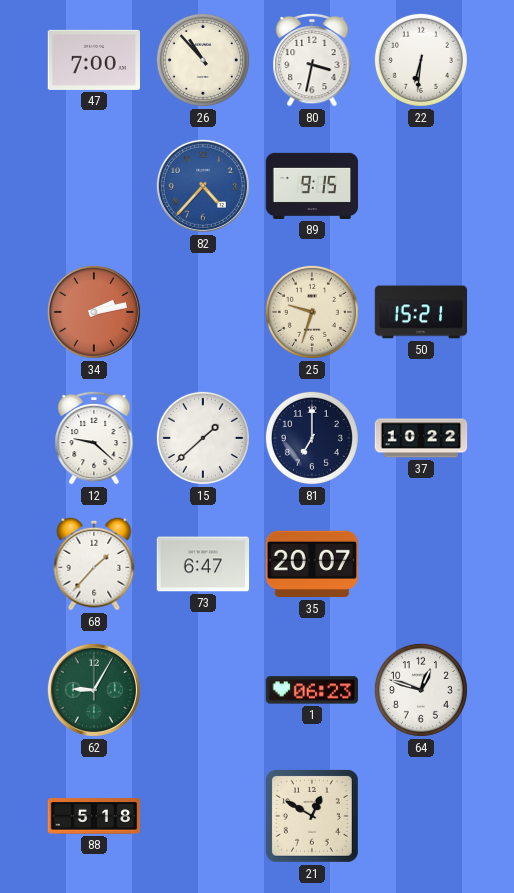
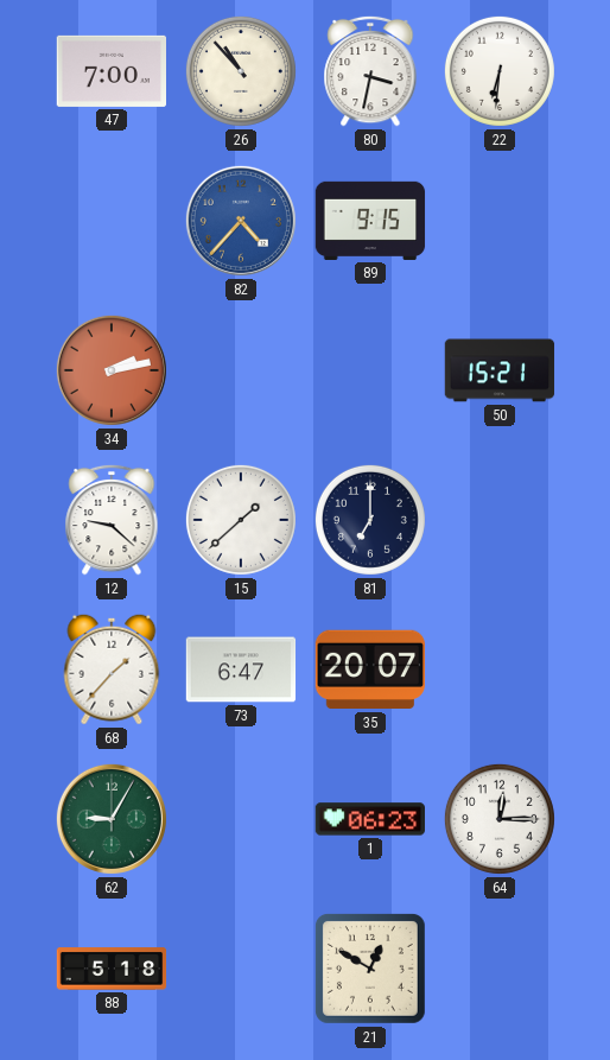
25: 9:33 -> none (312, 312)
37: 10:22 -> none (421, 438)
64: 12:48 -> 12:15 (500, 819)
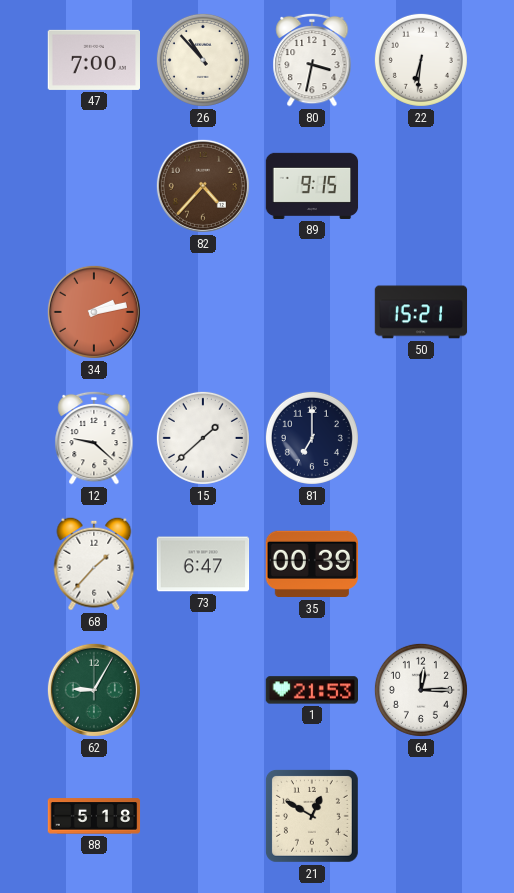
82 dial: blue -> brown (203, 186)
35: 20:07 -> 00:39 (311, 564)
1: 06:23 -> 21:53 (312, 690)
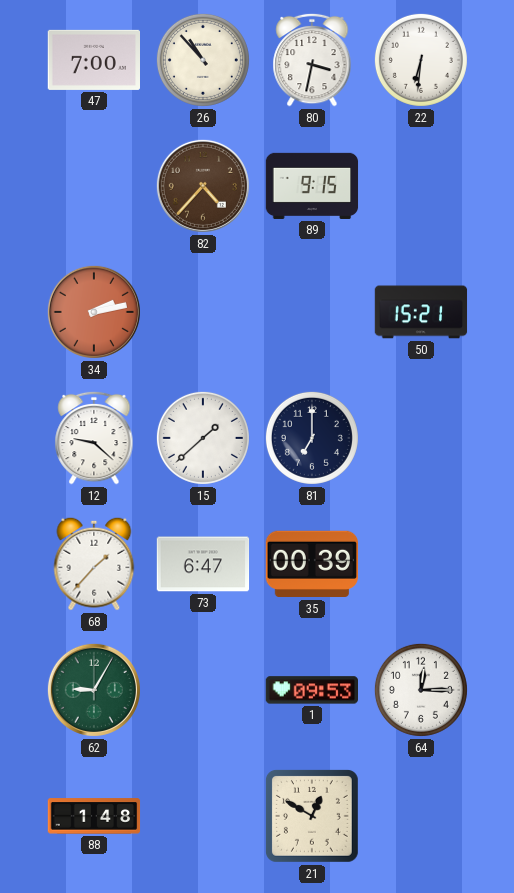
1: 21:53 -> 09:53 (312, 690)
88: 5:18 -> 1:48 (94, 816)
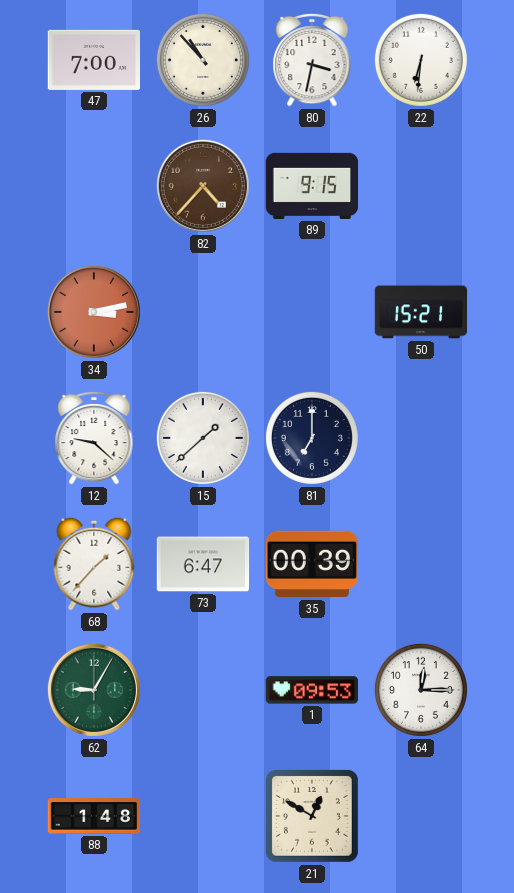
34: 2:13 -> 3:13 (94, 312)
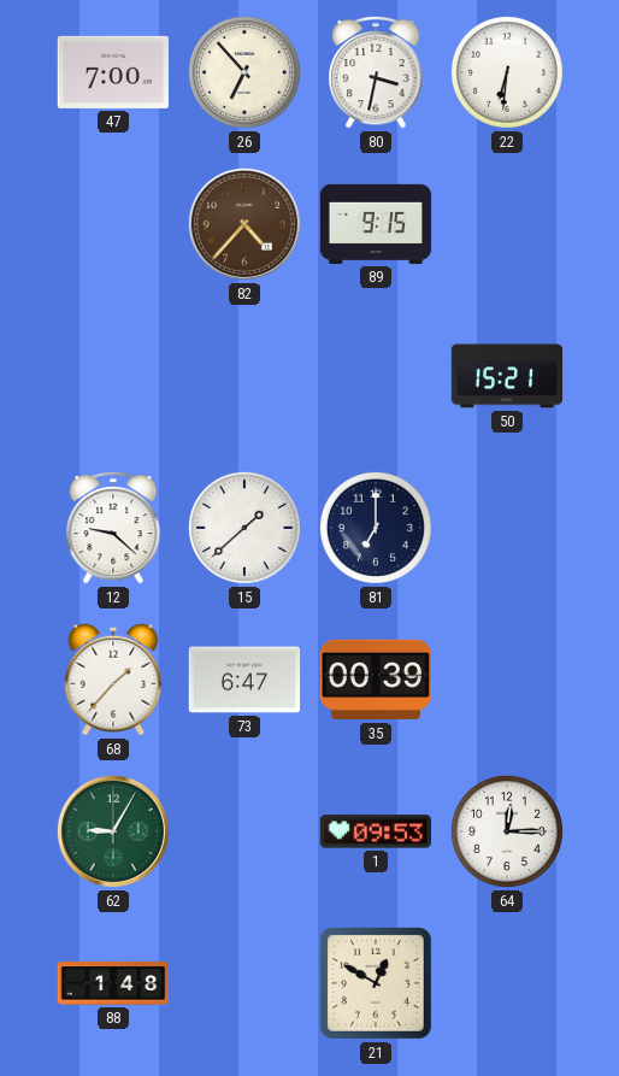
26: 10:53 -> 6:53 (244, 72)
34: 3:13 -> none (94, 312)
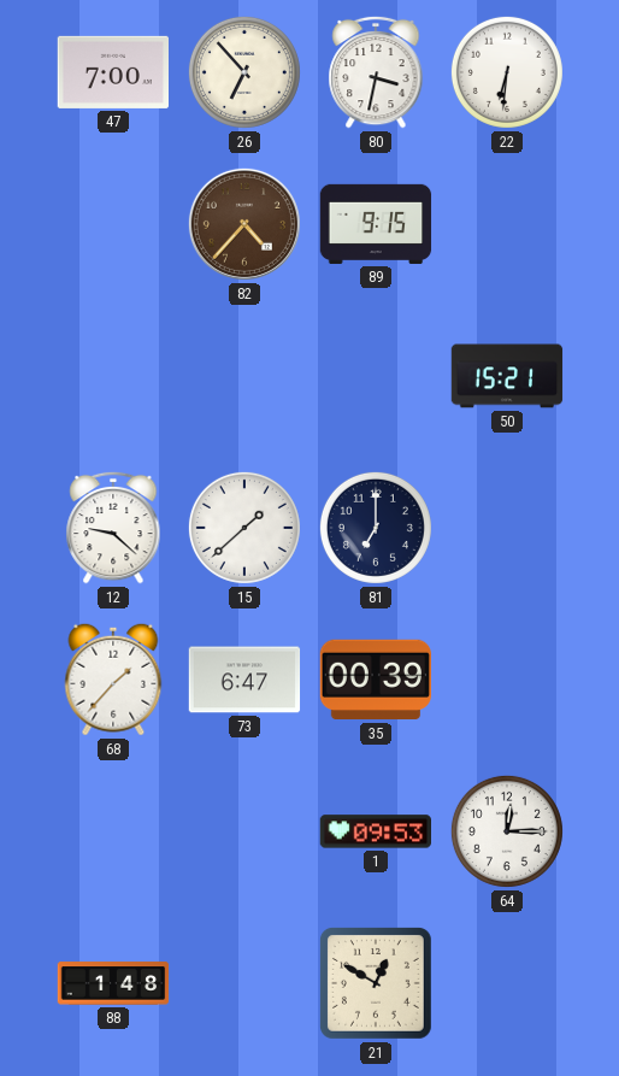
62: 9:05 -> none (113, 831)
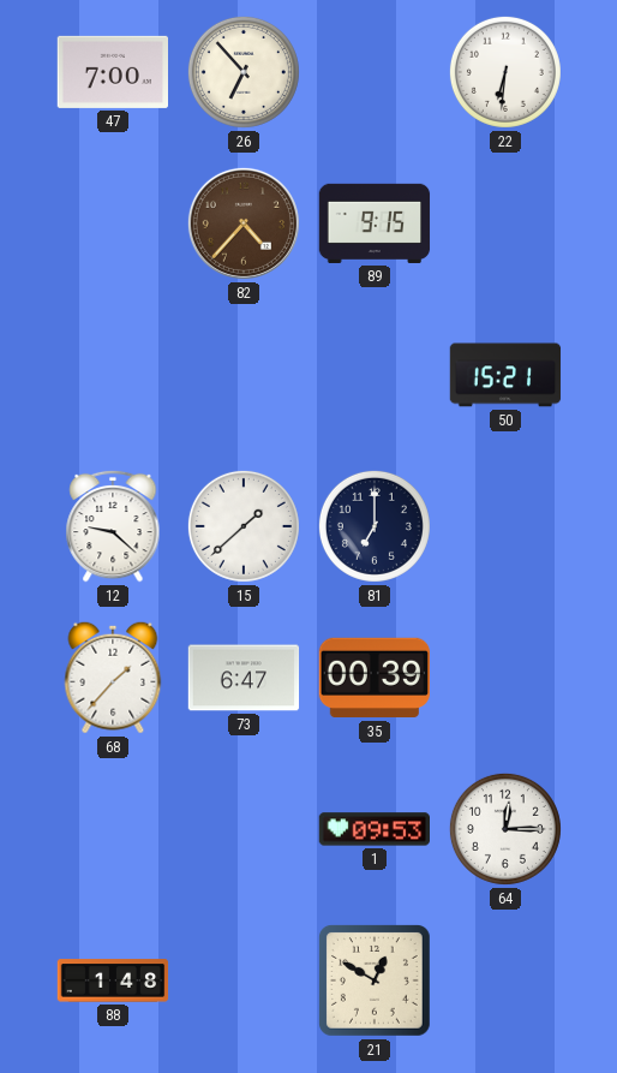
80: 3:32 -> none (376, 72)
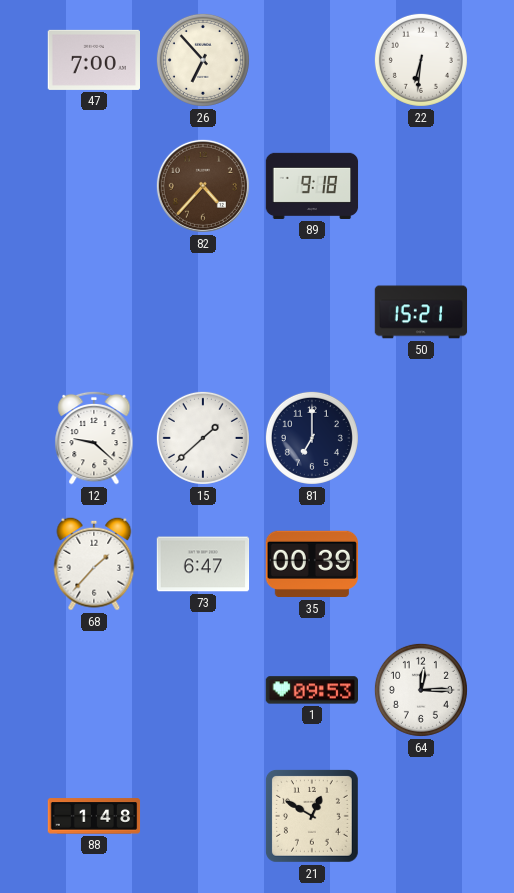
89: 9:15 -> 9:18 (312, 186)
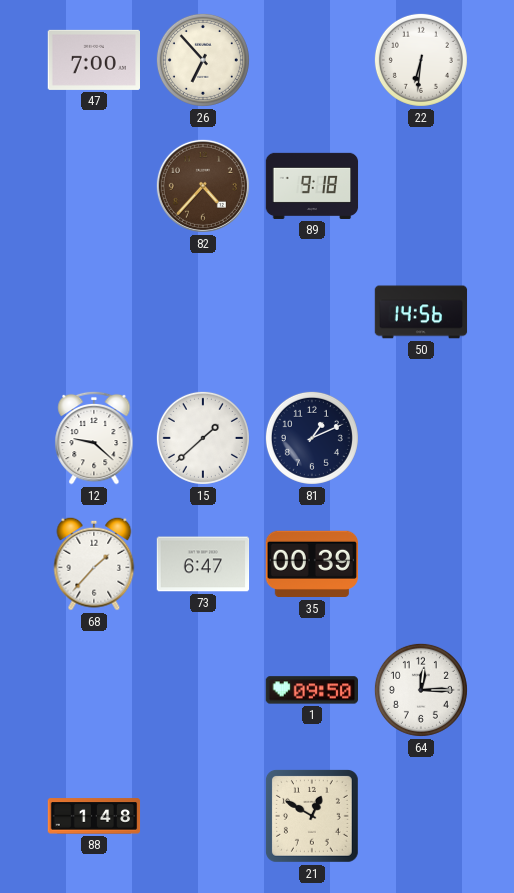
50: 15:21 -> 14:56 (421, 312)
81: 7:00 -> 1:11 (312, 438)
1: 09:53 -> 09:50 (312, 690)
